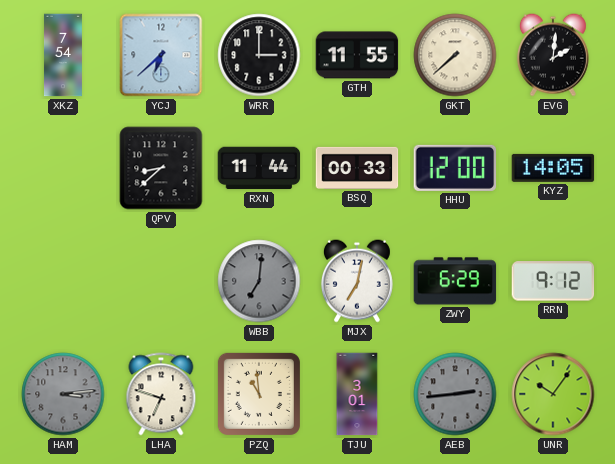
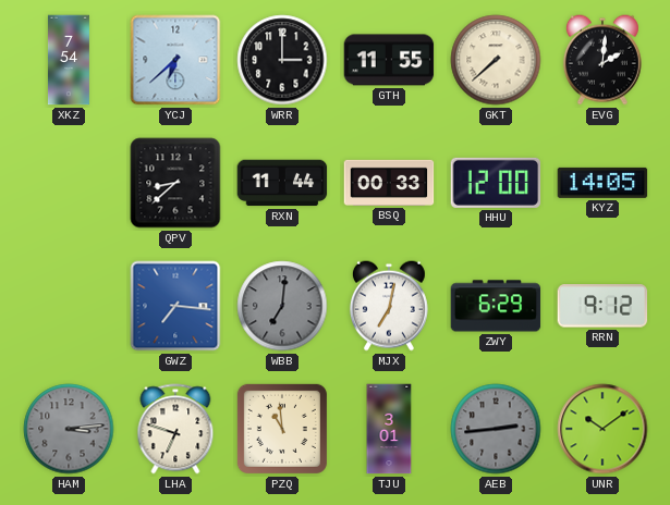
GWZ: none -> 7:16 (175, 306)
UNR: 10:06 -> 10:09 (602, 429)
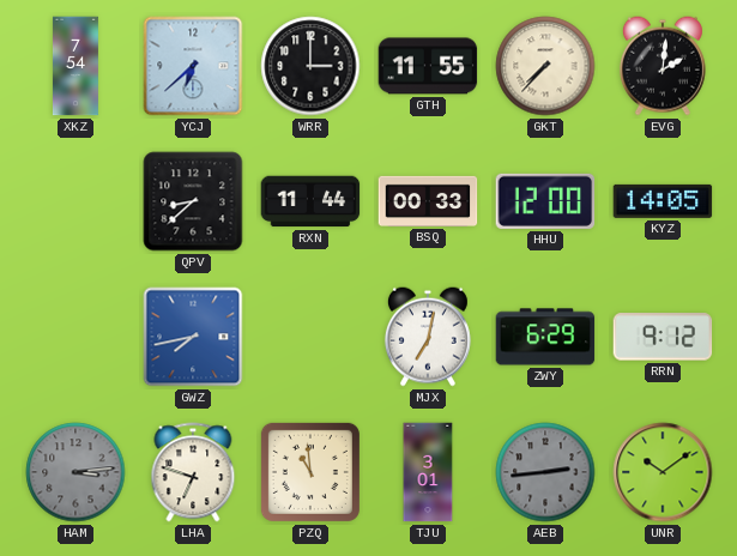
GKT: 7:38 -> 7:37 (545, 66)
GWZ: 7:16 -> 7:43 (193, 337)
WBB: 7:01 -> none (282, 306)
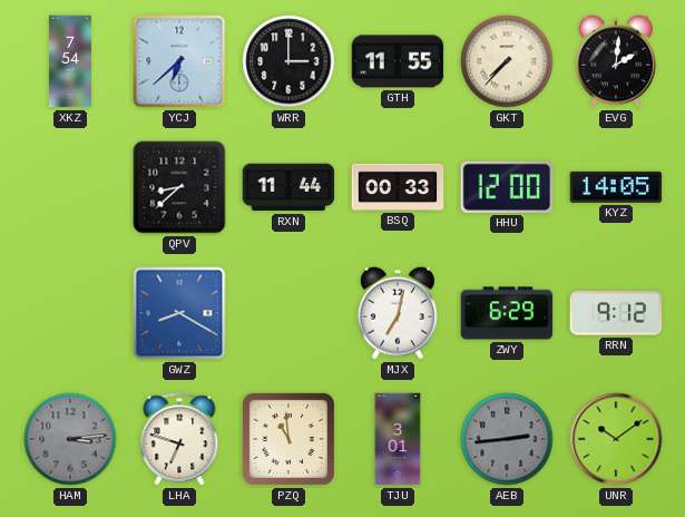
GWZ: 7:43 -> 8:20 (179, 313)
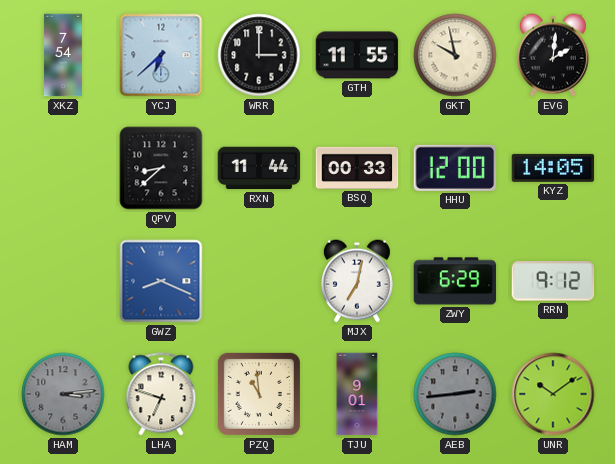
GKT: 7:37 -> 9:58 (455, 55)
GWZ: 8:20 -> 8:19 (161, 281)
TJU: 3:01 -> 9:01 (357, 394)
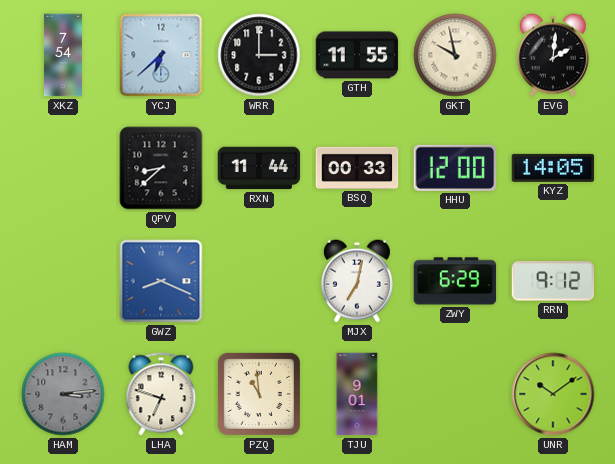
AEB: 2:44 -> none (455, 394)
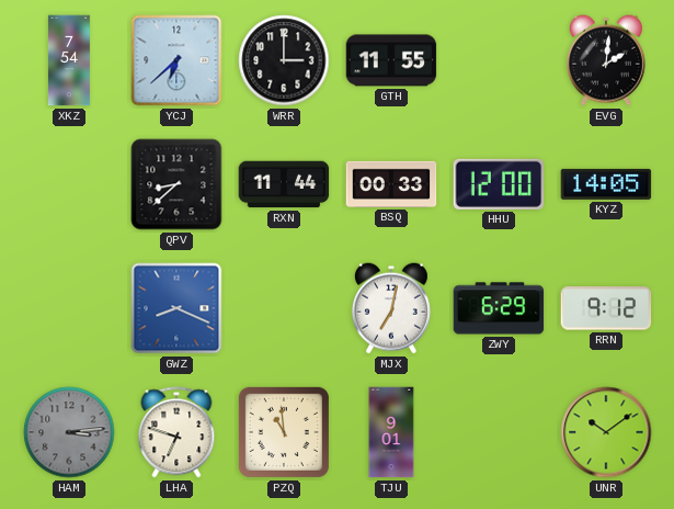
GKT: 9:58 -> none (455, 55)
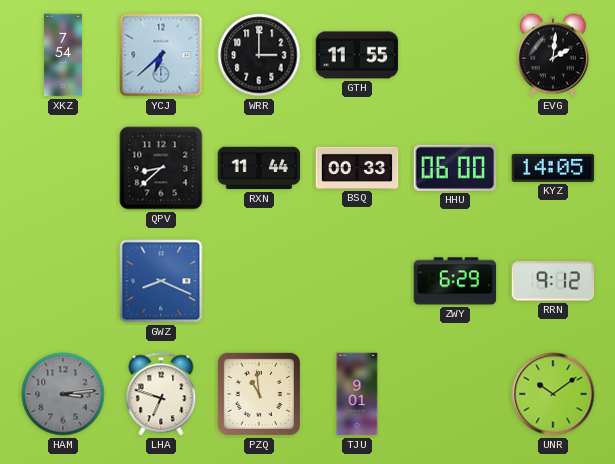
HHU: 12:00 -> 06:00 (455, 168)
MJX: 7:02 -> none (391, 308)
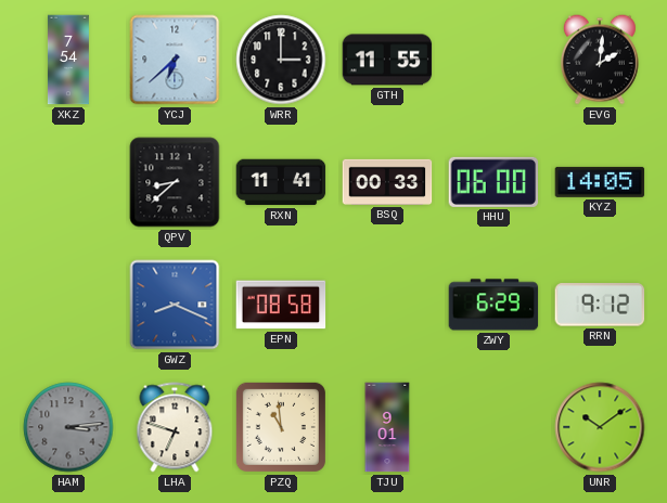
RXN: 11:44 -> 11:41 (281, 182)
EPN: none -> 08:58 (281, 305)
